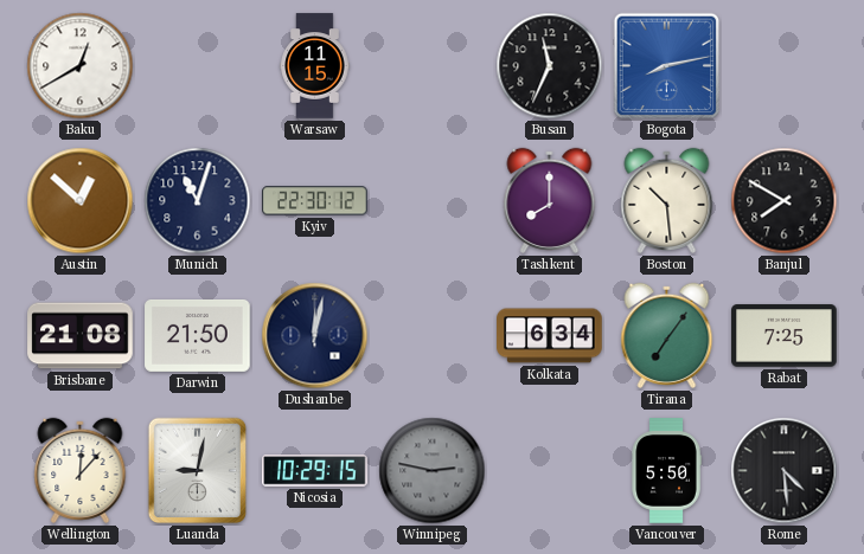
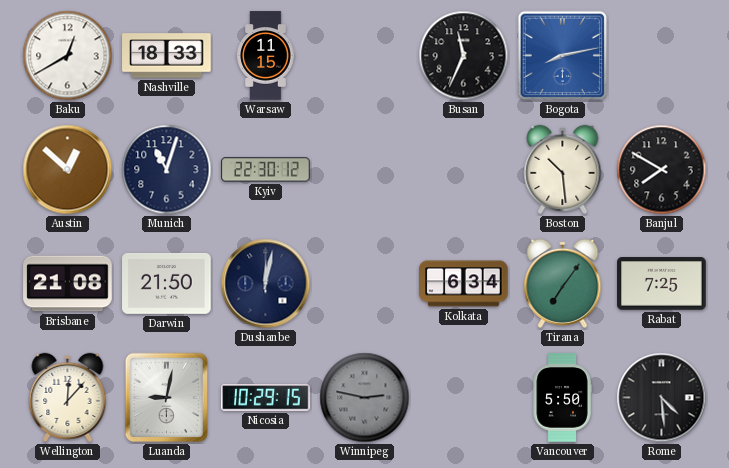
Nashville: none -> 18:33 (167, 56)
Tashkent: 8:00 -> none (550, 200)
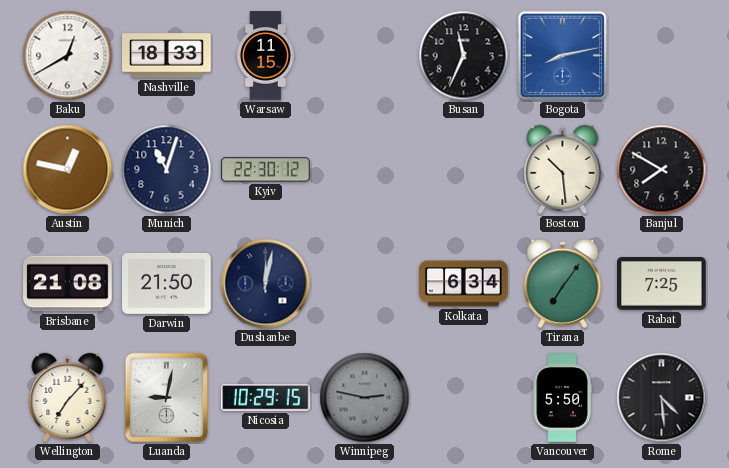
Austin: 12:52 -> 12:47 (68, 170)
Wellington: 12:07 -> 7:07 (68, 397)
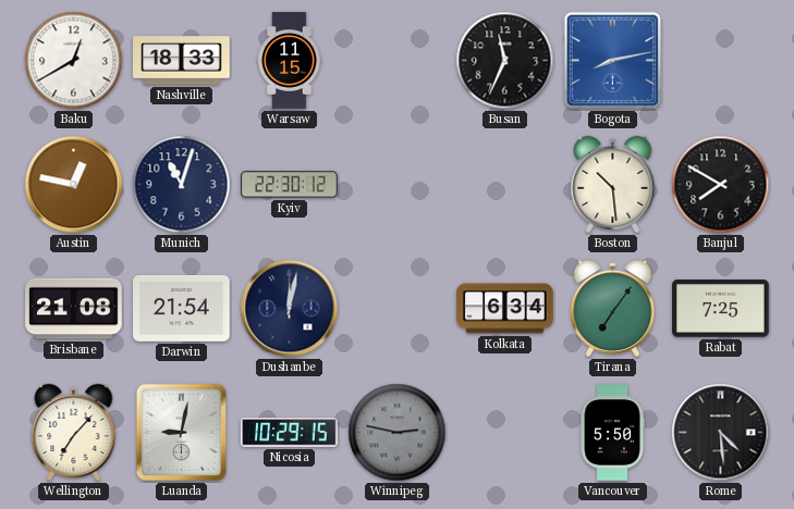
Darwin: 21:50 -> 21:54 (182, 308)
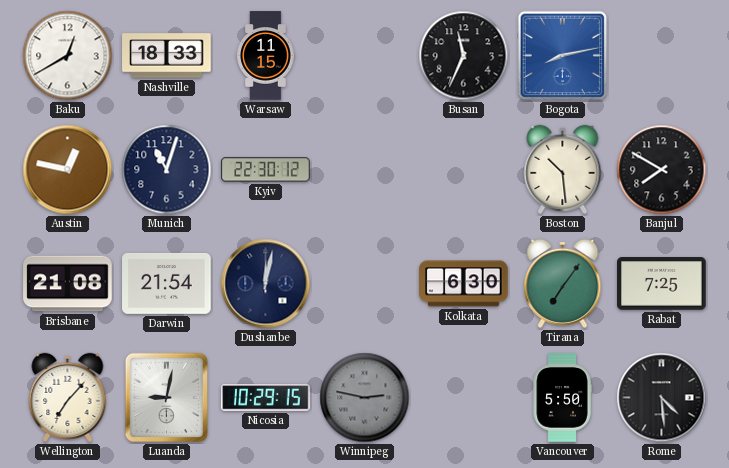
Kolkata: 6:34 -> 6:30 (464, 284)
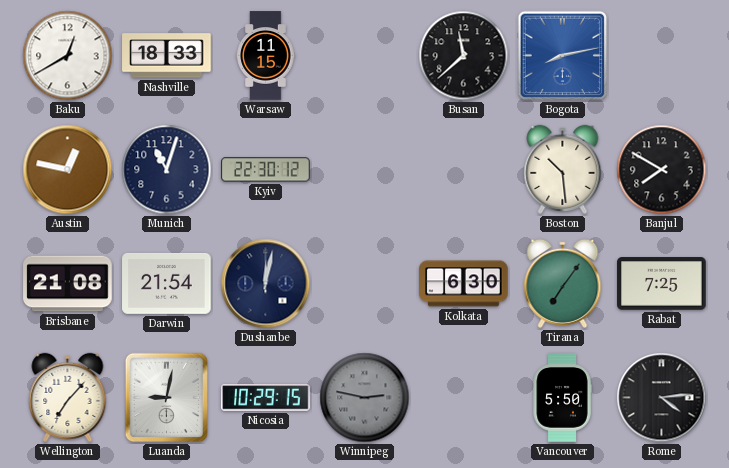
Busan: 11:34 -> 11:38 (464, 56)
Rome: 4:29 -> 4:14 (662, 398)
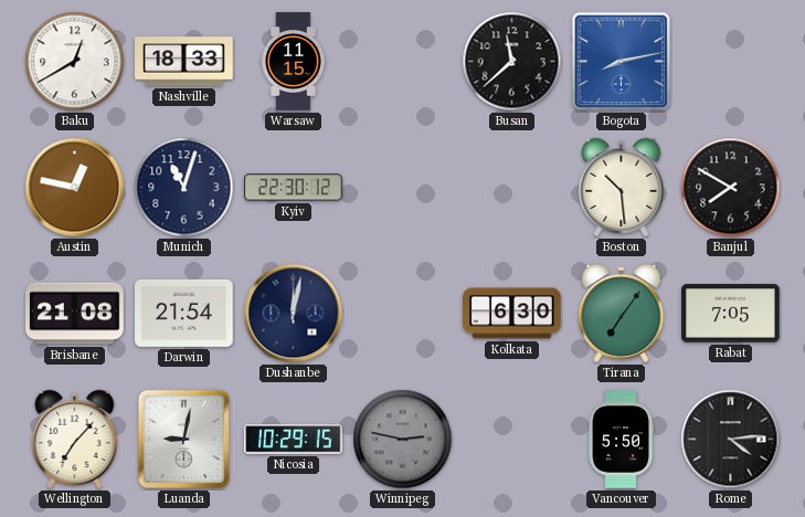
Rabat: 7:25 -> 7:05 (731, 314)
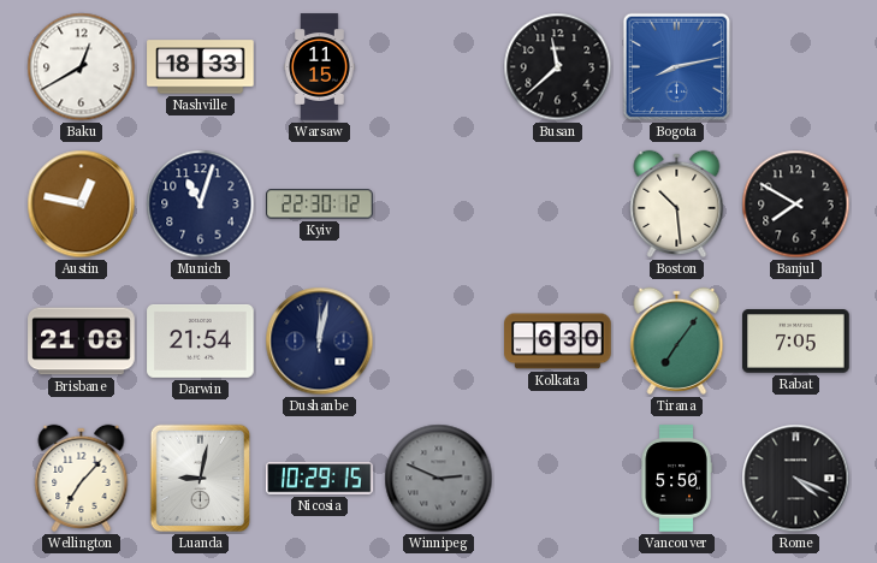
Winnipeg: 2:47 -> 2:49 (439, 479)
Rome: 4:14 -> 4:19 (796, 479)
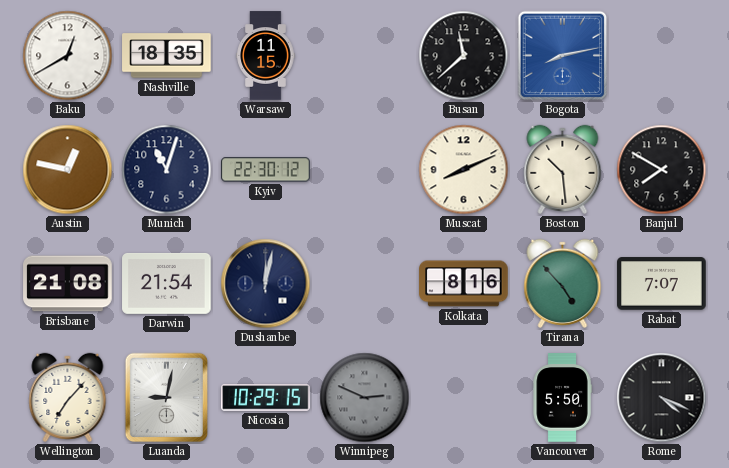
Nashville: 18:33 -> 18:35 (167, 56)
Muscat: none -> 8:11 (464, 170)
Kolkata: 6:30 -> 8:16 (464, 284)
Tirana: 7:06 -> 4:53 (563, 283)
Rabat: 7:05 -> 7:07 (662, 284)
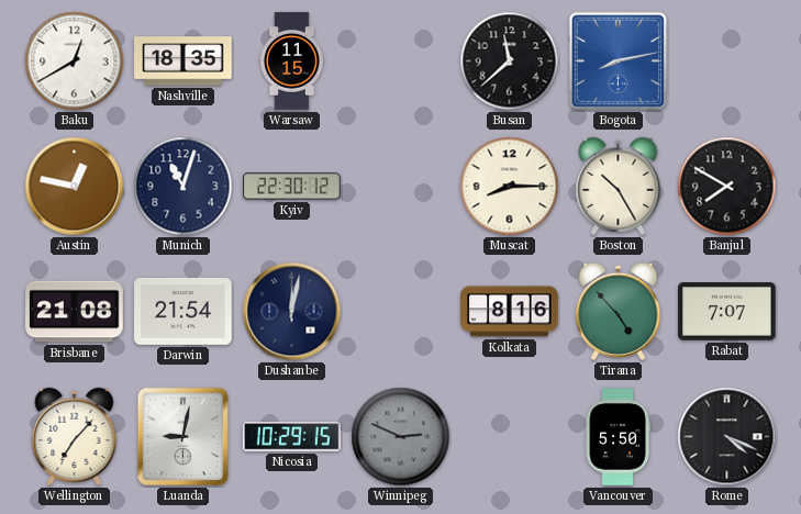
Muscat: 8:11 -> 8:15 (510, 187)
Boston: 10:29 -> 10:25 (619, 186)
